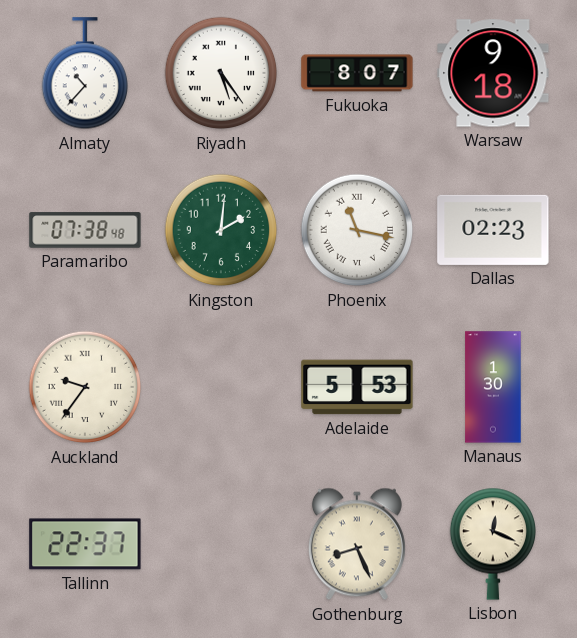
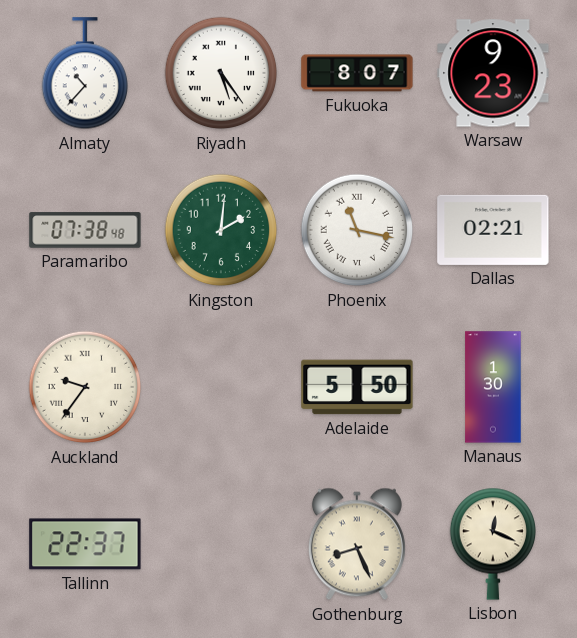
Warsaw: 9:18 -> 9:23 (493, 73)
Dallas: 02:23 -> 02:21 (493, 230)
Adelaide: 5:53 -> 5:50 (357, 387)
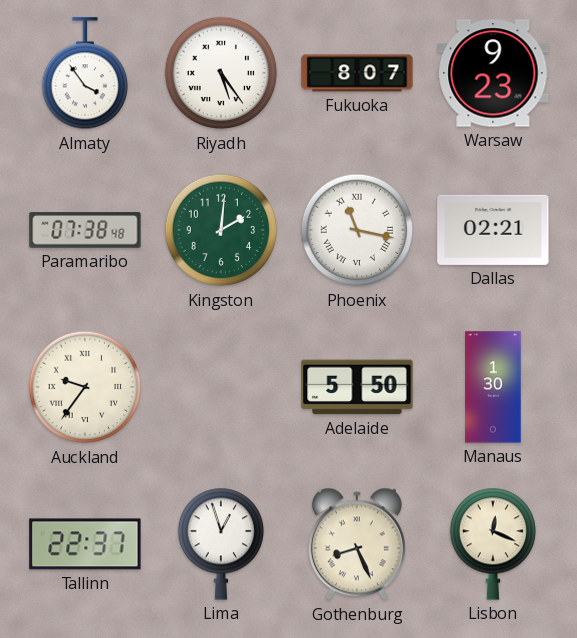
Almaty: 10:37 -> 3:54 (84, 74)
Lima: none -> 12:57 (220, 544)
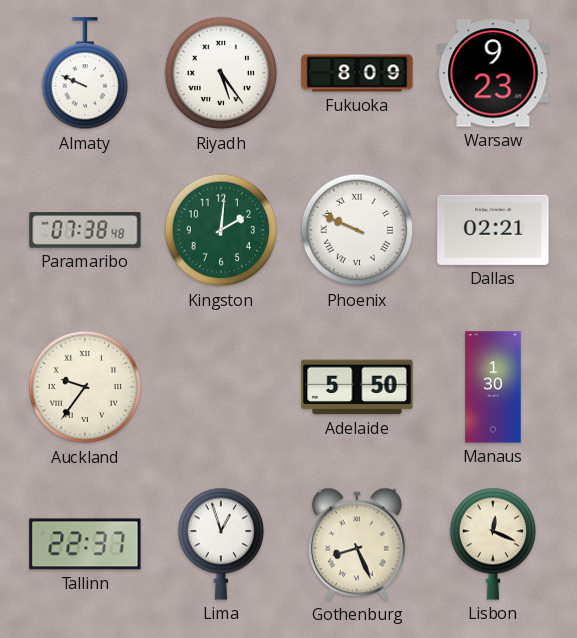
Almaty: 3:54 -> 9:49 (84, 74)
Fukuoka: 8:07 -> 8:09 (357, 73)
Phoenix: 11:17 -> 9:49 (357, 230)
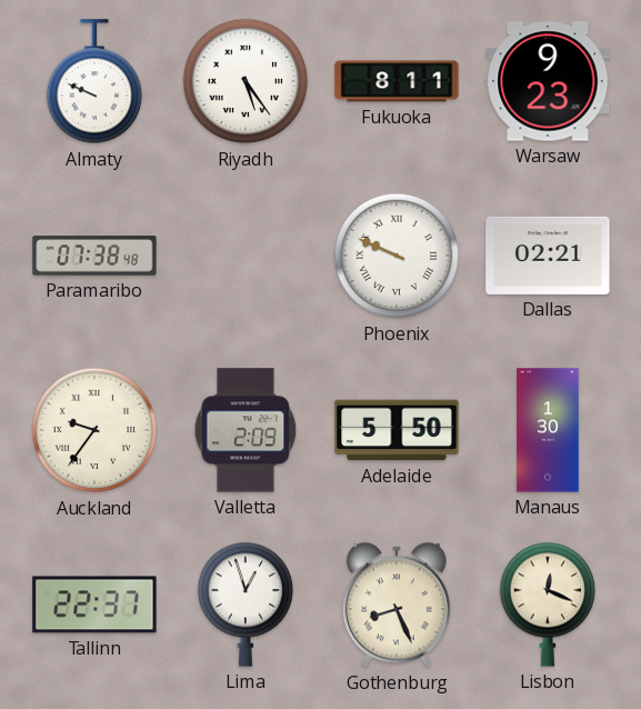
Fukuoka: 8:09 -> 8:11 (397, 81)
Kingston: 2:01 -> none (221, 230)
Valletta: none -> 2:09 (246, 430)
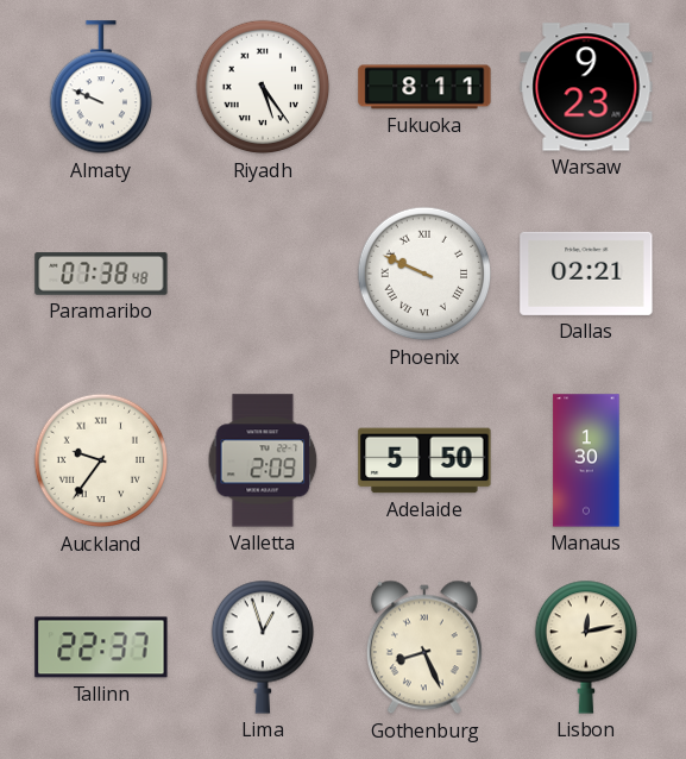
Lisbon: 12:19 -> 12:13 (585, 647)
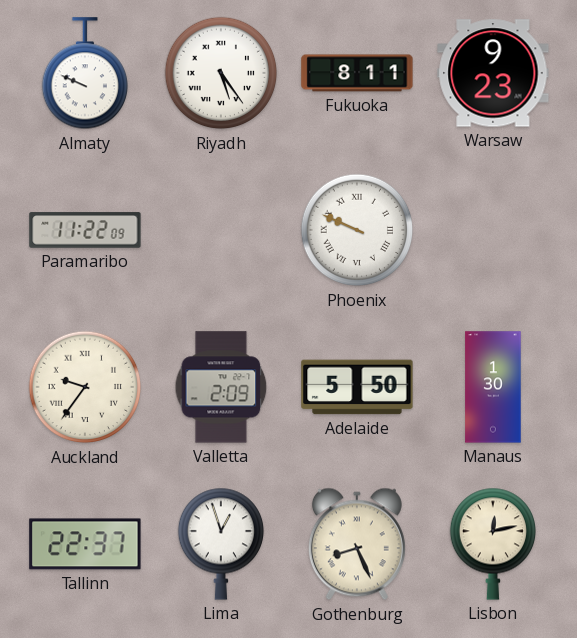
Paramaribo: 07:38 -> 11:22 (85, 230)
Dallas: 02:21 -> none (586, 274)
